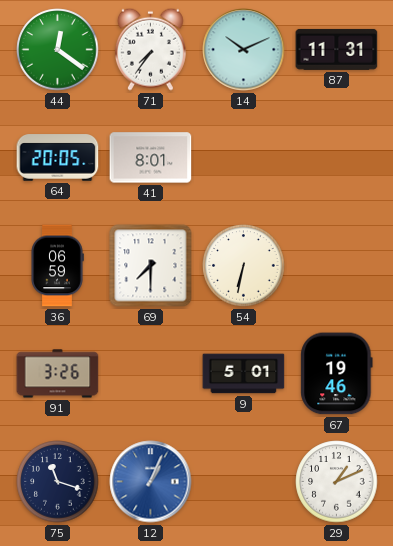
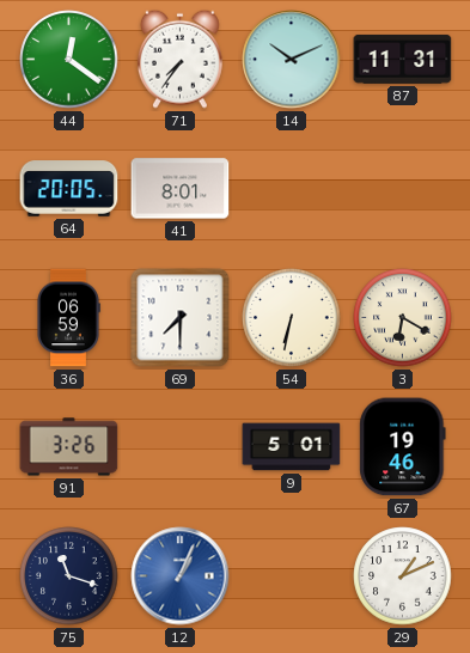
3: none -> 6:20 (403, 318)
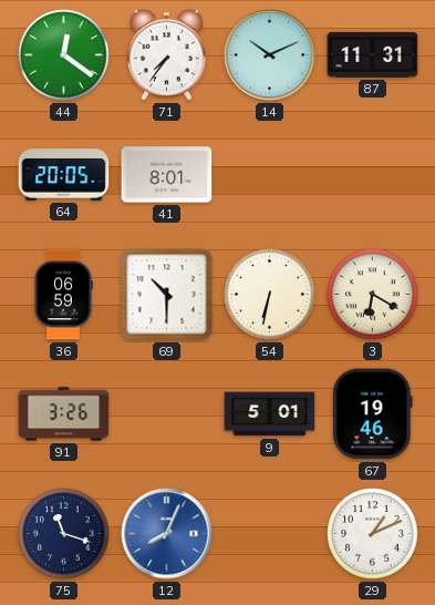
69: 7:30 -> 10:30 (167, 295)
12: 1:04 -> 8:04 (167, 534)
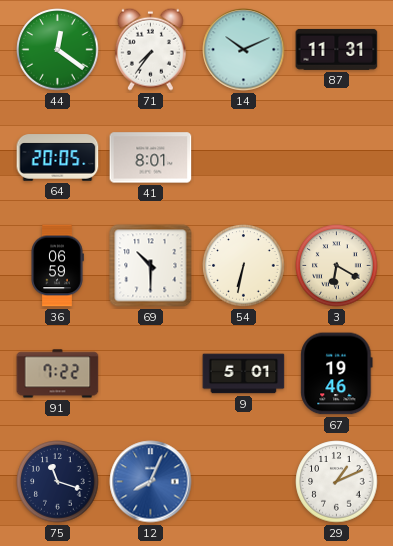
91: 3:26 -> 7:22 (58, 374)
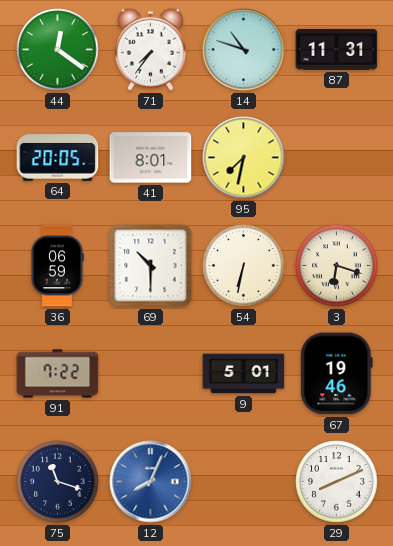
14: 10:11 -> 10:48 (244, 50)
95: none -> 7:32 (244, 158)
3: 6:20 -> 6:18 (337, 266)
29: 1:11 -> 8:11 (337, 482)
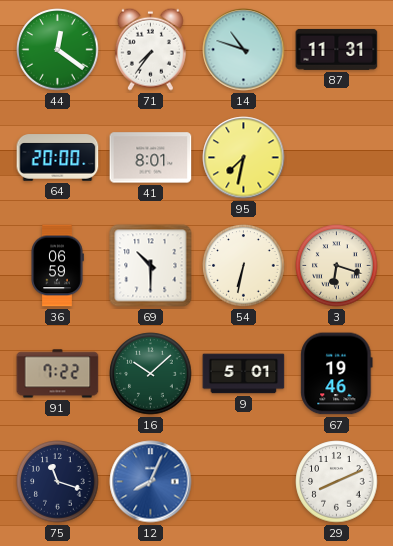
64: 20:05 -> 20:00 (58, 158)
16: none -> 10:08 (151, 374)
